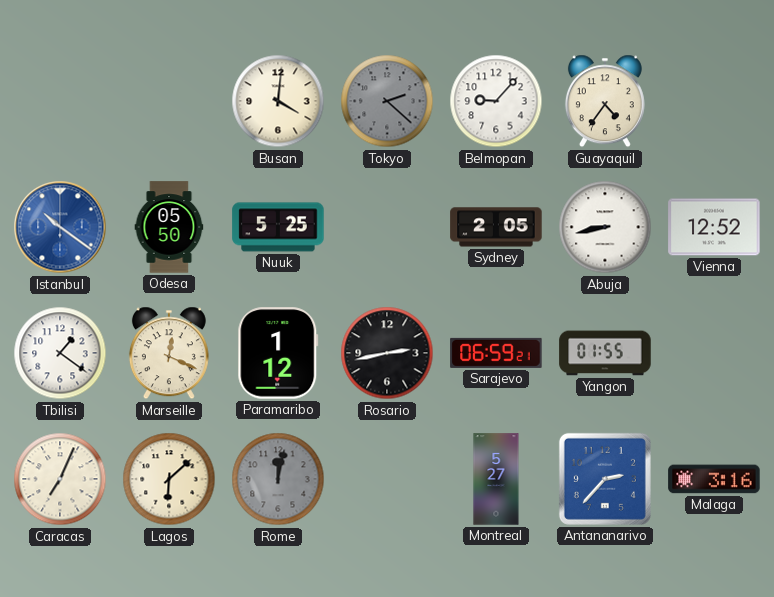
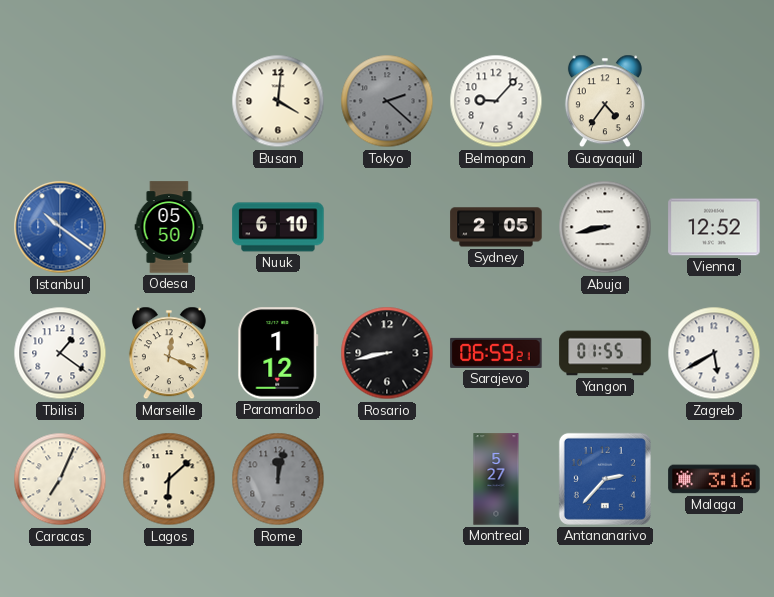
Nuuk: 5:25 -> 6:10 (278, 227)
Rosario: 2:43 -> 8:43 (387, 353)
Zagreb: none -> 5:40 (714, 353)
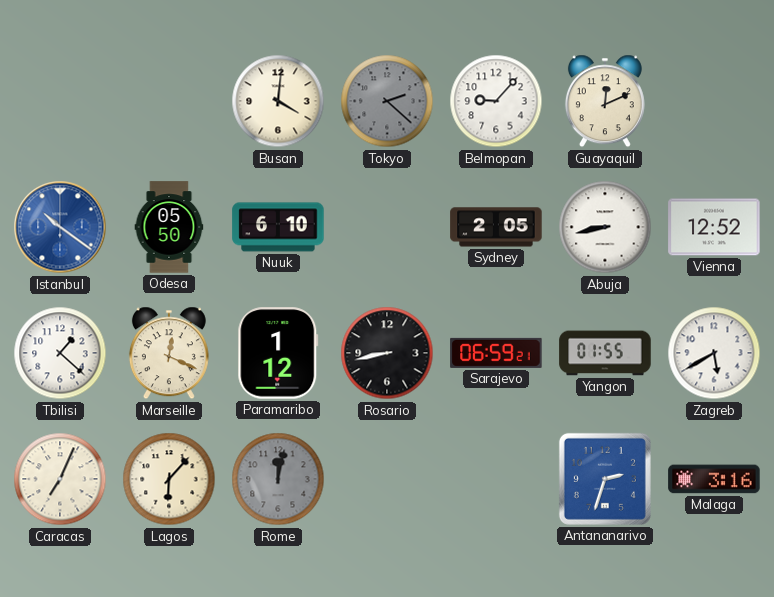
Guayaquil: 4:36 -> 12:11 (605, 101)
Tbilisi: 1:21 -> 1:22 (60, 353)
Lagos: 6:08 -> 6:07 (169, 479)
Montreal: 5:27 -> none (496, 479)
Antananarivo: 2:37 -> 2:33 (605, 479)
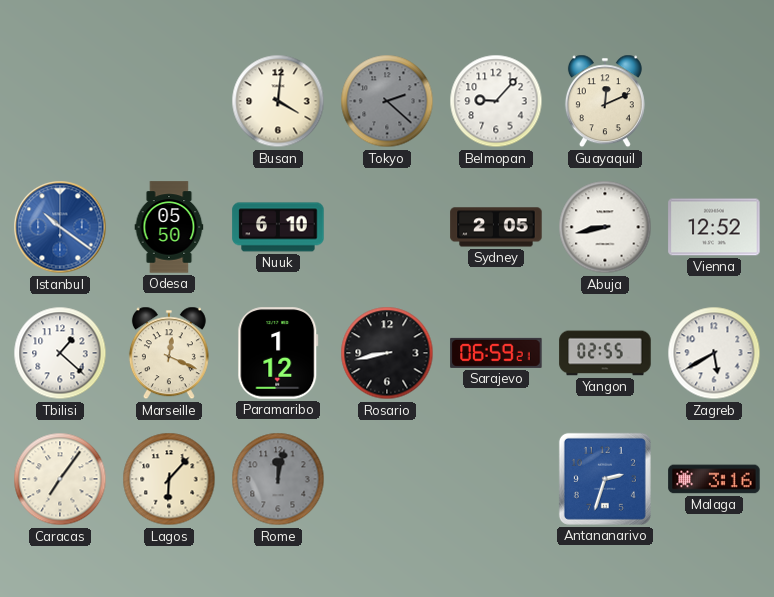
Yangon: 01:55 -> 02:55 (605, 353)
Caracas: 7:04 -> 7:06 (60, 479)
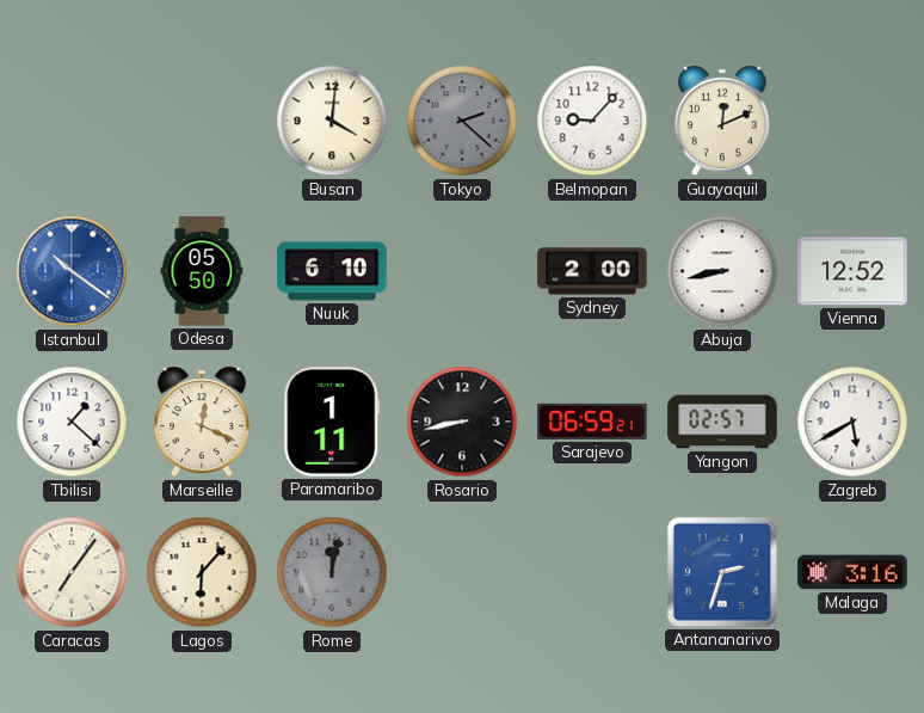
Sydney: 2:05 -> 2:00 (592, 271)
Paramaribo: 1:12 -> 1:11 (332, 422)
Yangon: 02:55 -> 02:57 (722, 422)
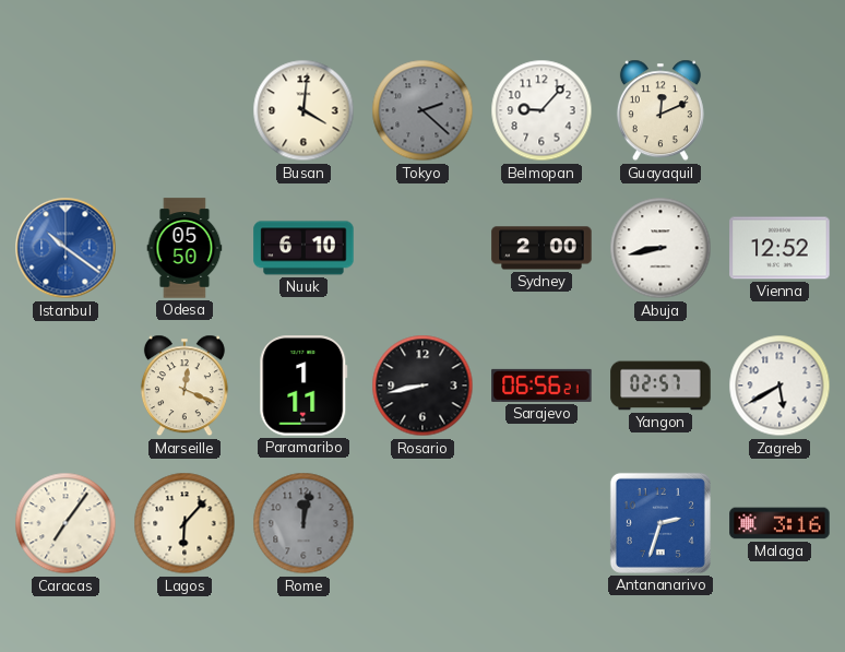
Tbilisi: 1:22 -> none (72, 422)
Sarajevo: 06:59 -> 06:56 (541, 386)
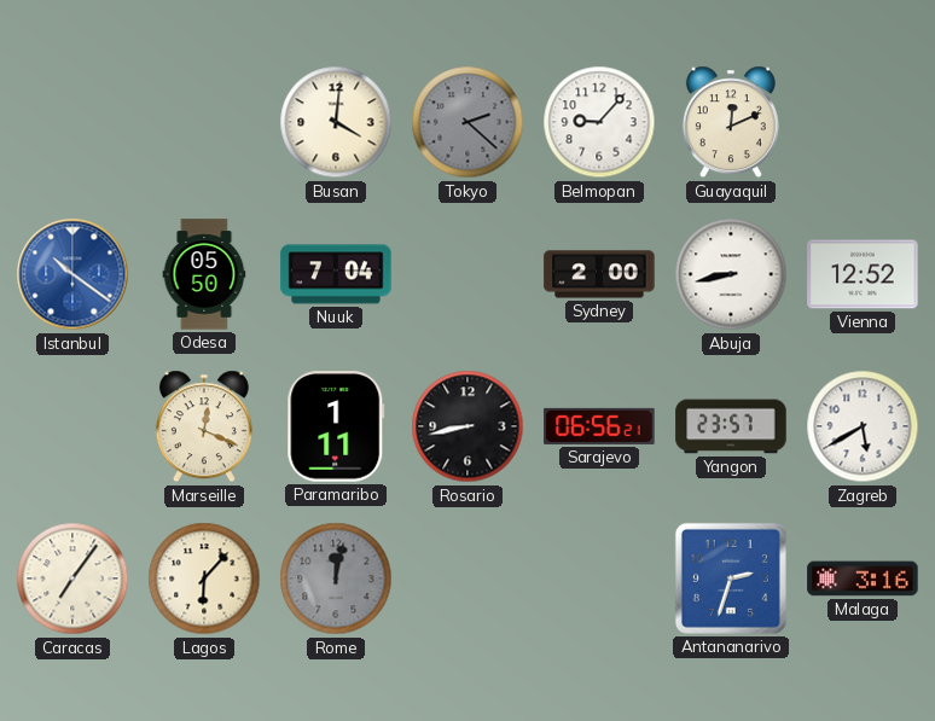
Nuuk: 6:10 -> 7:04 (336, 274)
Yangon: 02:57 -> 23:57 (731, 426)
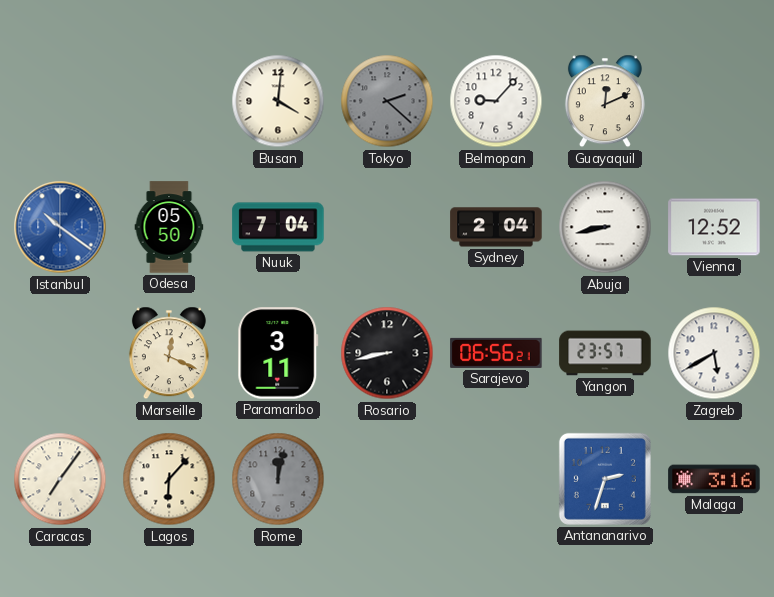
Sydney: 2:00 -> 2:04 (496, 227)
Paramaribo: 1:11 -> 3:11 (278, 353)
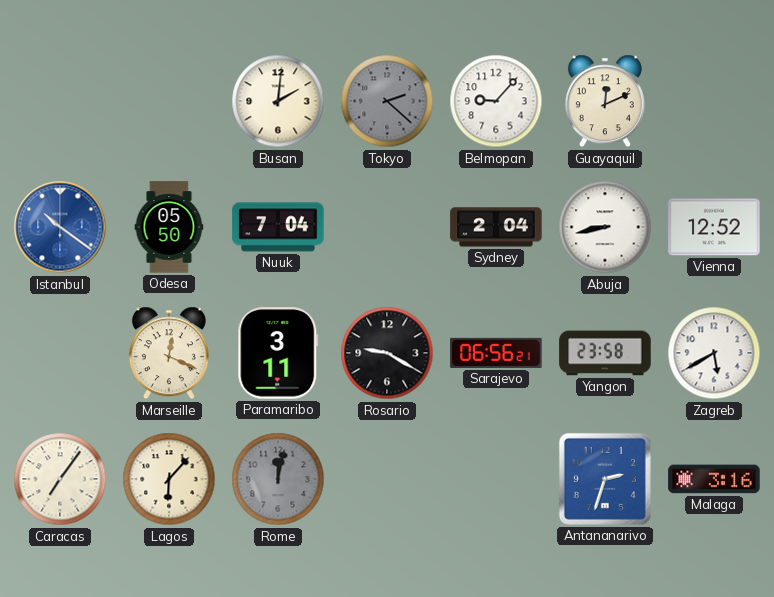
Busan: 4:01 -> 2:01 (278, 101)
Rosario: 8:43 -> 9:20 (387, 353)
Yangon: 23:57 -> 23:58 (605, 353)
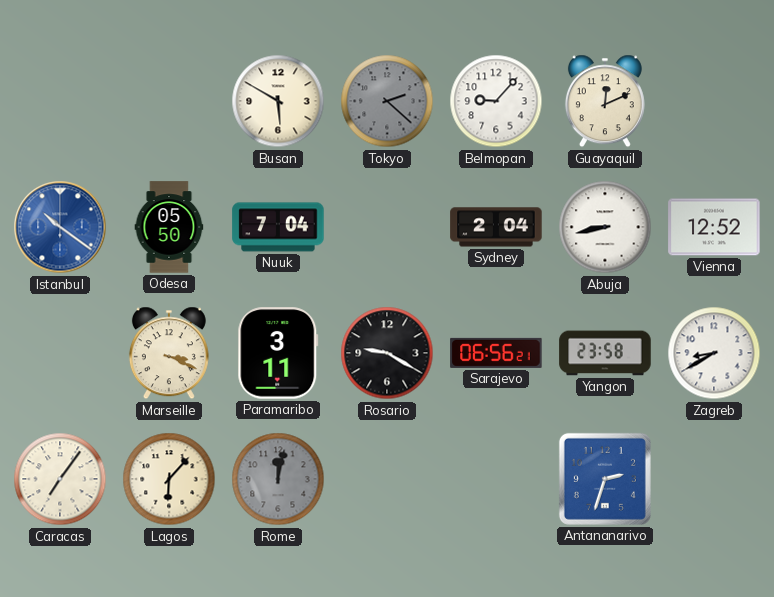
Busan: 2:01 -> 5:50 (278, 101)
Marseille: 12:19 -> 3:19 (169, 353)
Zagreb: 5:40 -> 8:40 (714, 353)
Malaga: 3:16 -> none (714, 479)
